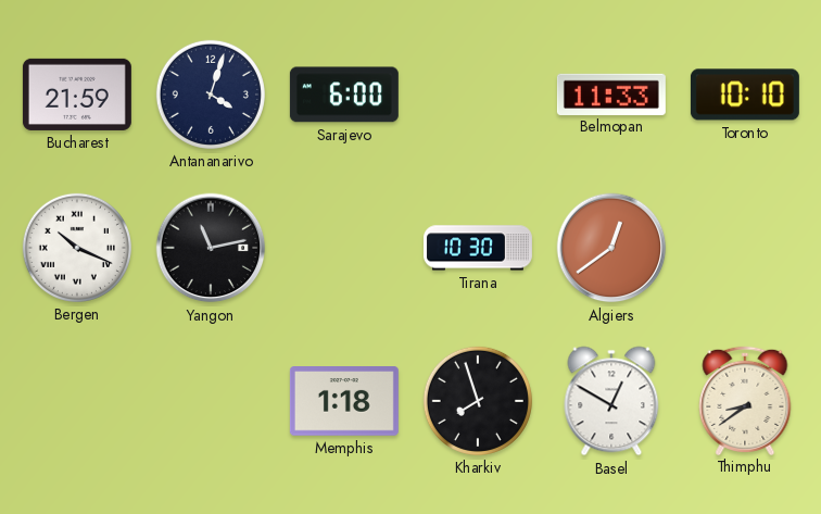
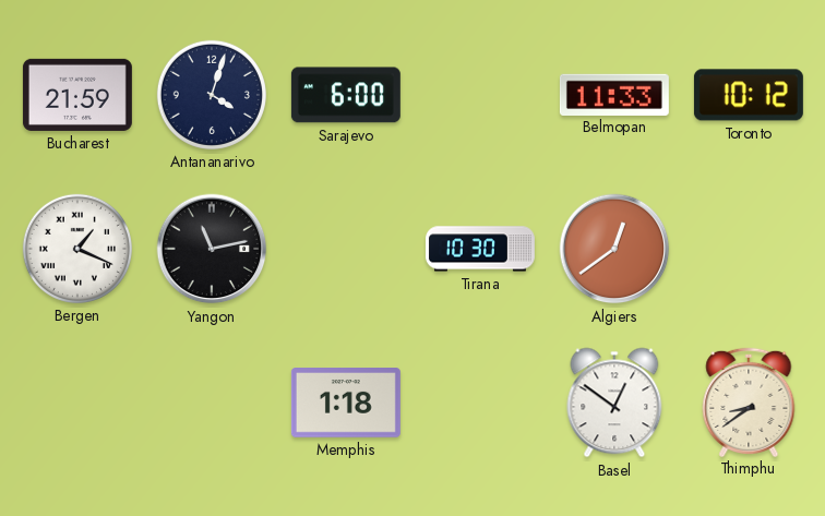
Toronto: 10:10 -> 10:12 (749, 95)
Bergen: 10:19 -> 1:19 (77, 249)
Kharkiv: 7:57 -> none (478, 401)
Basel: 12:50 -> 12:51 (614, 403)
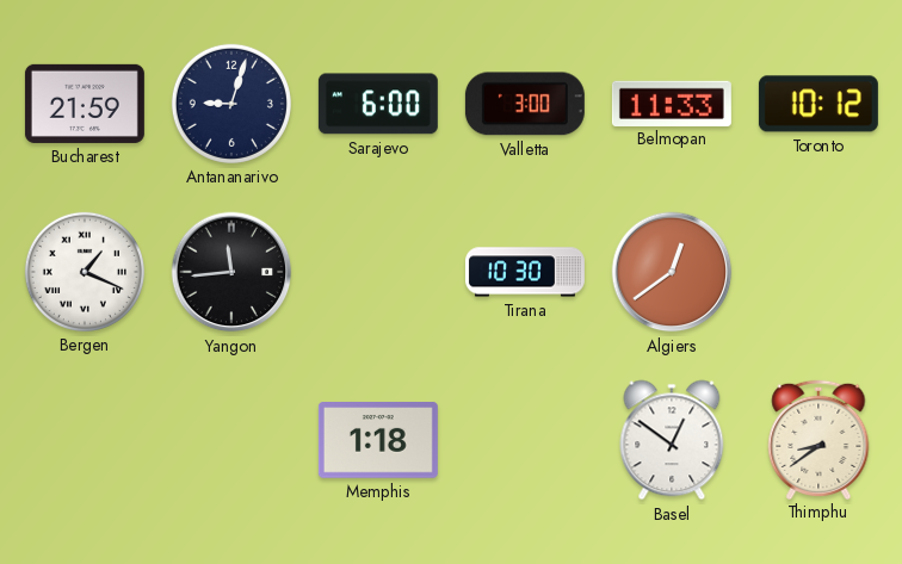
Antananarivo: 4:03 -> 9:03 (231, 104)
Valletta: none -> 3:00 (525, 104)
Yangon: 11:13 -> 11:44 (231, 272)
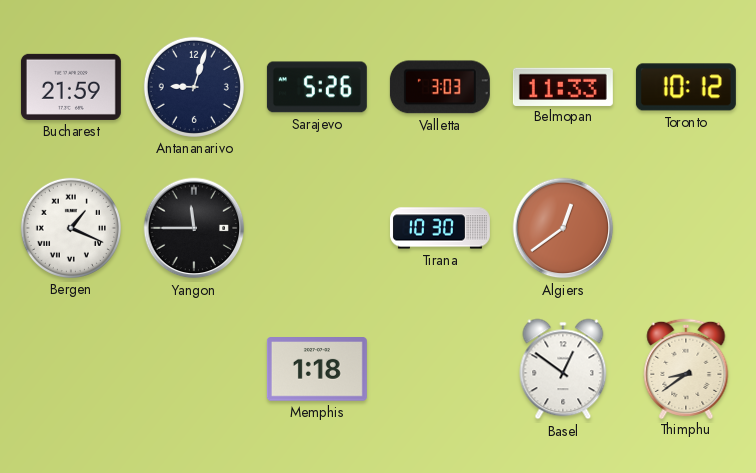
Sarajevo: 6:00 -> 5:26 (317, 87)
Valletta: 3:00 -> 3:03 (440, 87)
Yangon: 11:44 -> 11:45 (194, 228)
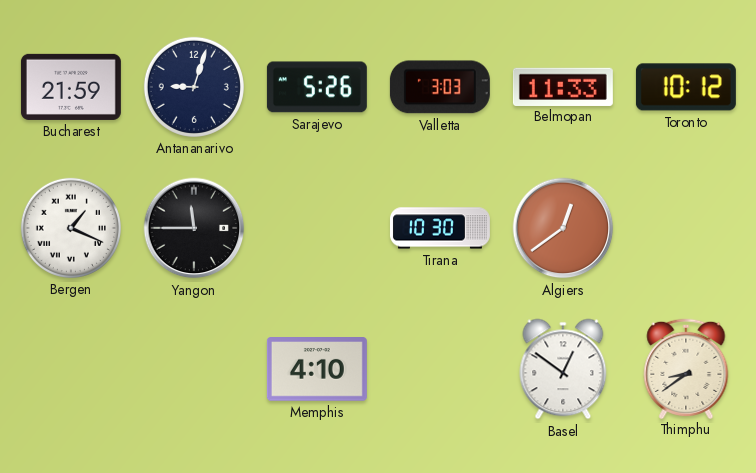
Memphis: 1:18 -> 4:10 (317, 369)
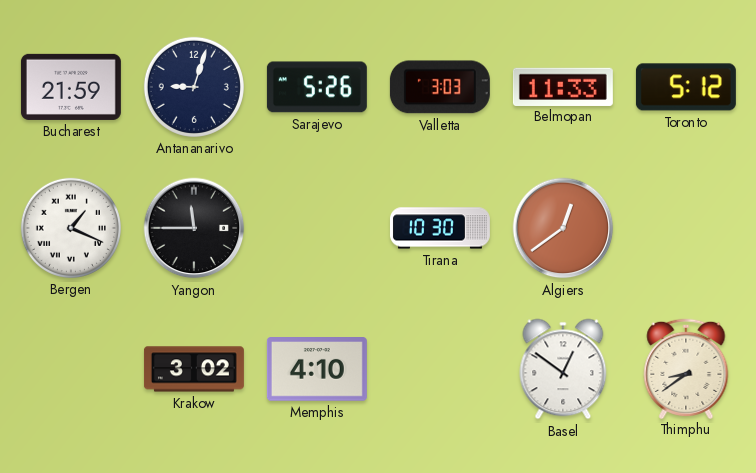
Toronto: 10:12 -> 5:12 (686, 87)
Krakow: none -> 3:02 (194, 369)
